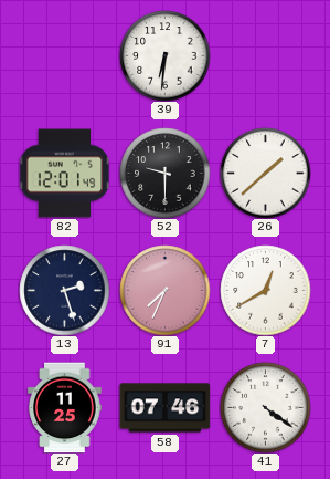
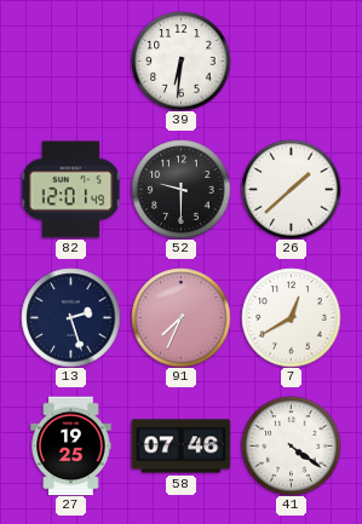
27: 11:25 -> 19:25 (71, 445)
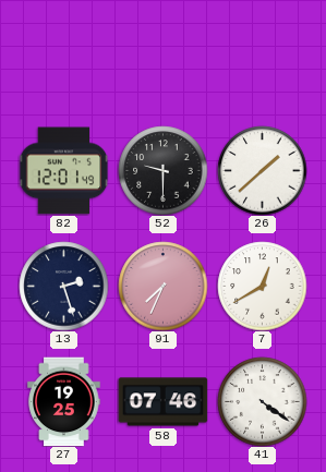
39: 6:31 -> none (180, 61)
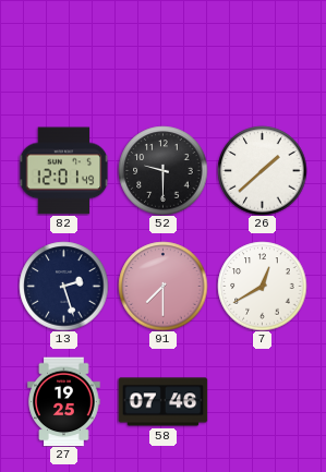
91: 7:34 -> 7:30 (162, 286)
41: 4:21 -> none (262, 401)
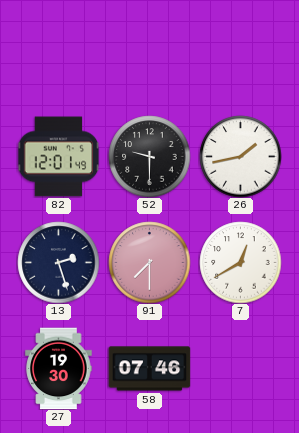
26: 1:38 -> 1:43 (240, 156)
27: 19:25 -> 19:30 (59, 368)
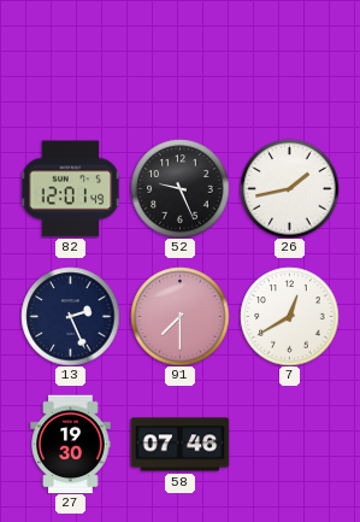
52: 9:30 -> 9:26 (179, 188)
13: 2:27 -> 2:26 (70, 316)
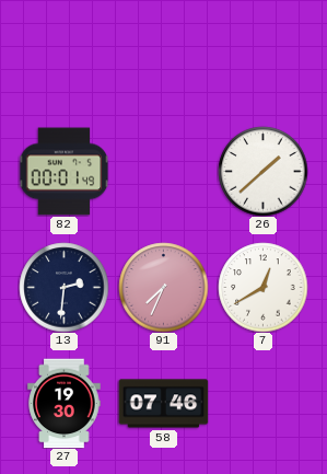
82: 12:01 -> 00:01 (63, 172)
52: 9:26 -> none (179, 188)
26: 1:43 -> 1:38 (262, 171)
13: 2:26 -> 2:31 (63, 287)
91: 7:30 -> 7:34 (163, 287)
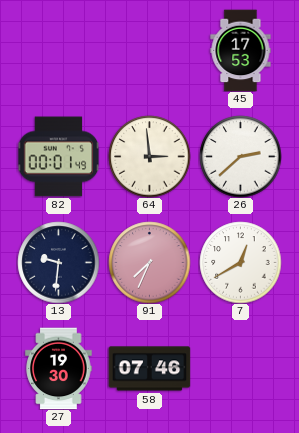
45: none -> 17:53 (241, 50)
64: none -> 2:59 (149, 156)
26: 1:38 -> 2:38 (240, 156)
13: 2:31 -> 9:31 (58, 262)
